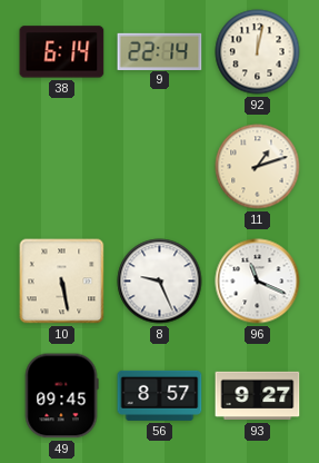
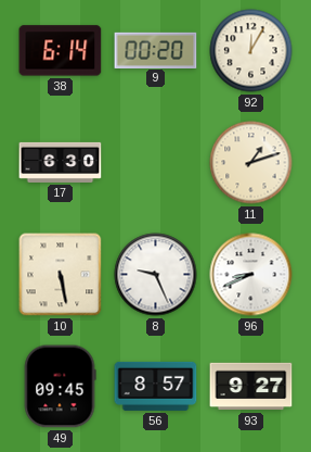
9: 22:14 -> 00:20 (156, 50)
92: 12:02 -> 12:05 (251, 51)
17: none -> 6:30 (61, 162)
96: 11:19 -> 8:41 (251, 275)
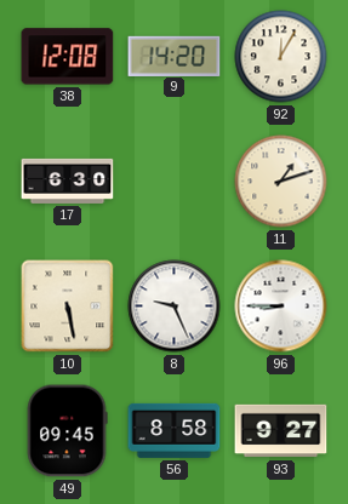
38: 6:14 -> 12:08 (68, 57)
9: 00:20 -> 14:20 (175, 56)
96: 8:41 -> 8:45 (281, 307)
56: 8:57 -> 8:58 (175, 430)
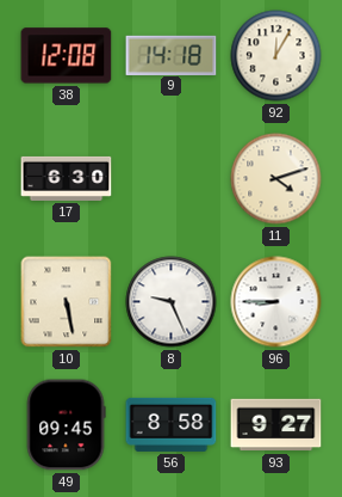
9: 14:20 -> 14:18 (172, 55)
11: 1:12 -> 4:12 (276, 179)
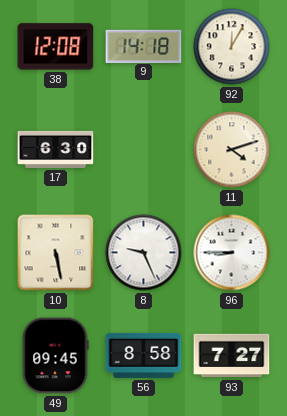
93: 9:27 -> 7:27 (232, 356)
